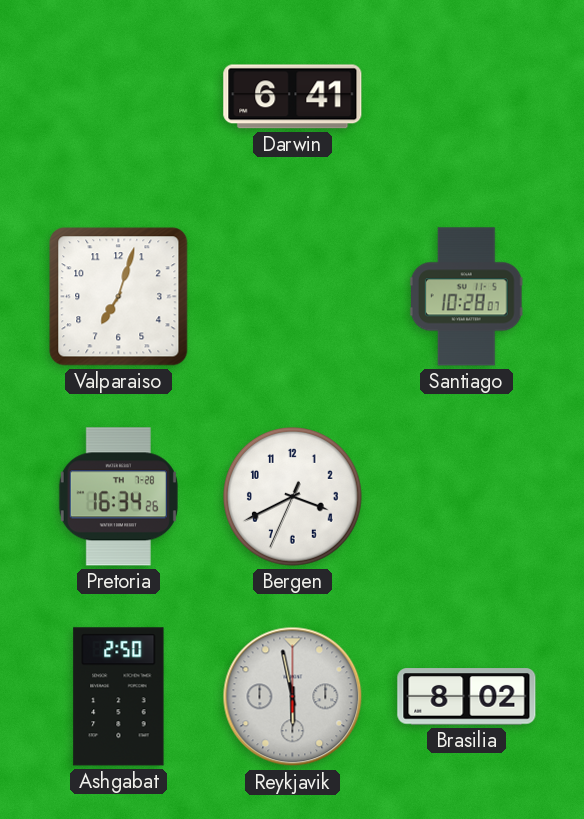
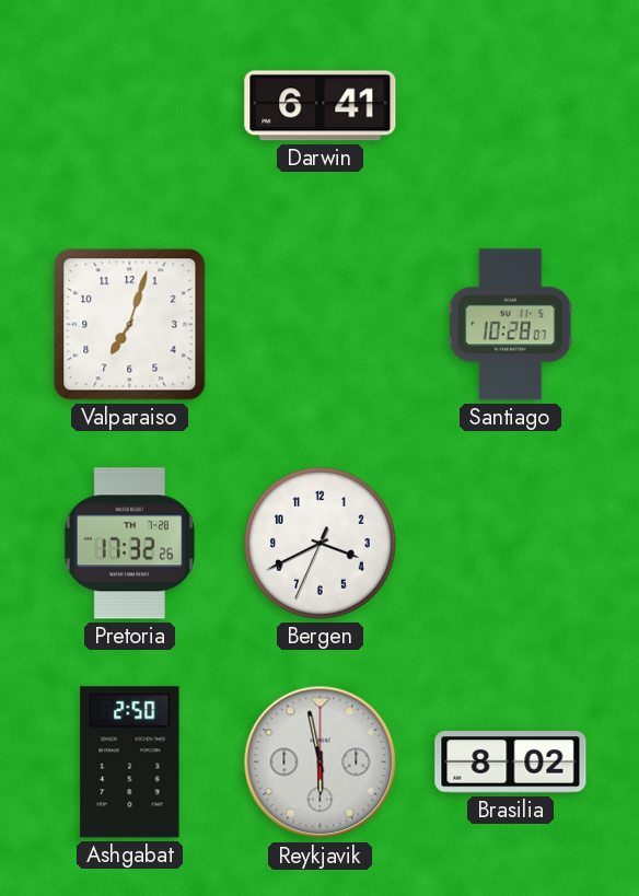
Pretoria: 16:34 -> 17:32 (129, 544)
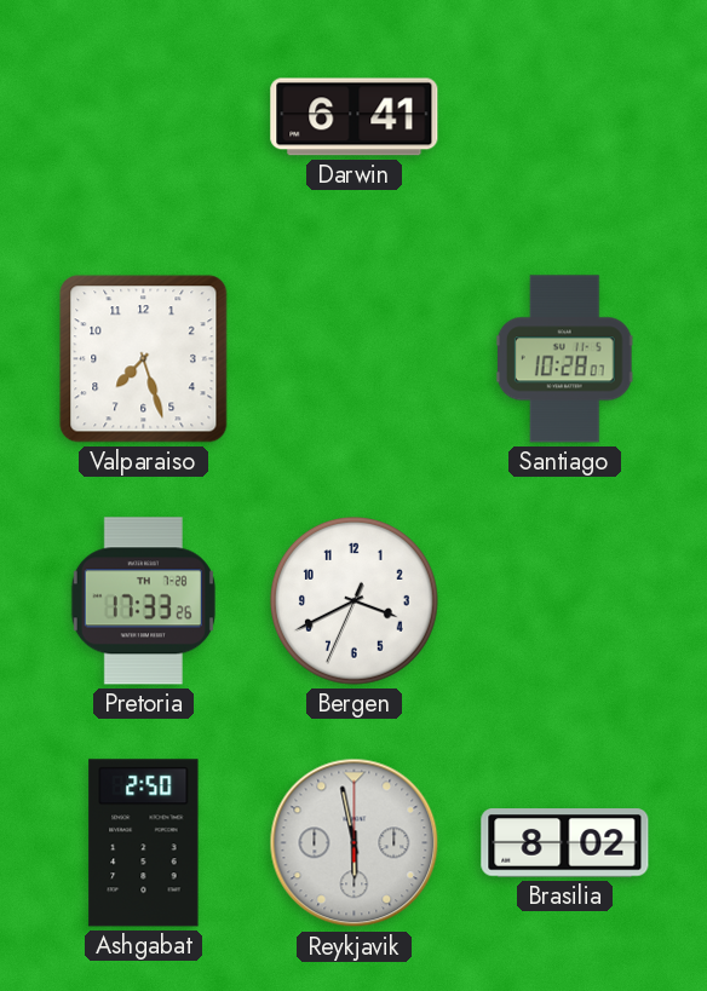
Valparaiso: 7:03 -> 7:27 (144, 359)
Pretoria: 17:32 -> 17:33 (143, 601)
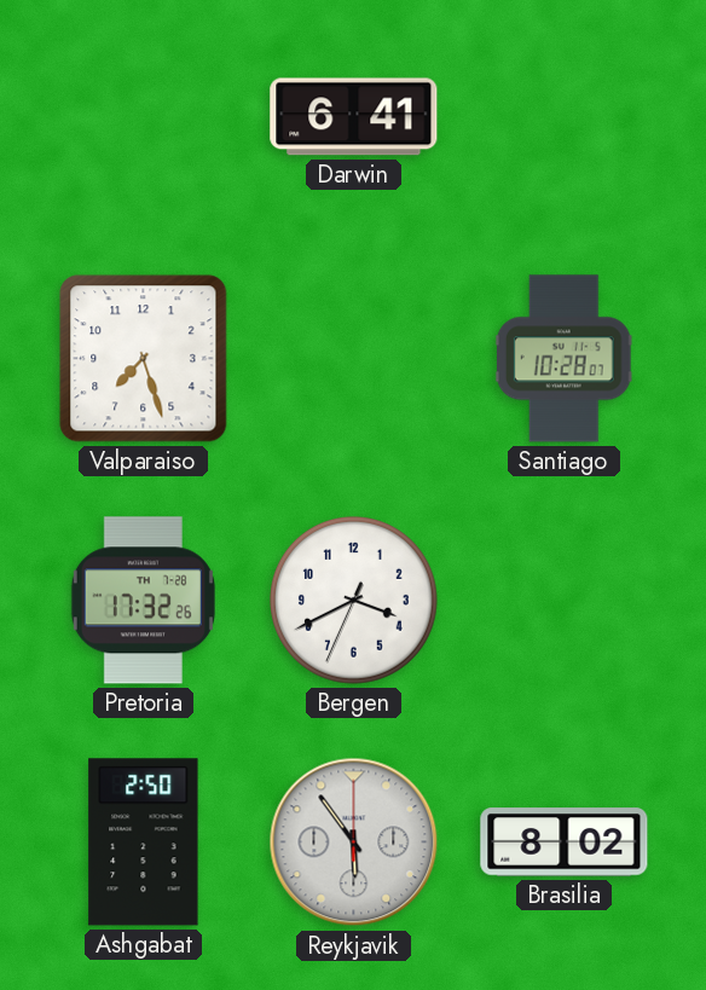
Pretoria: 17:33 -> 17:32 (143, 601)
Reykjavik: 5:58 -> 5:54 (354, 843)
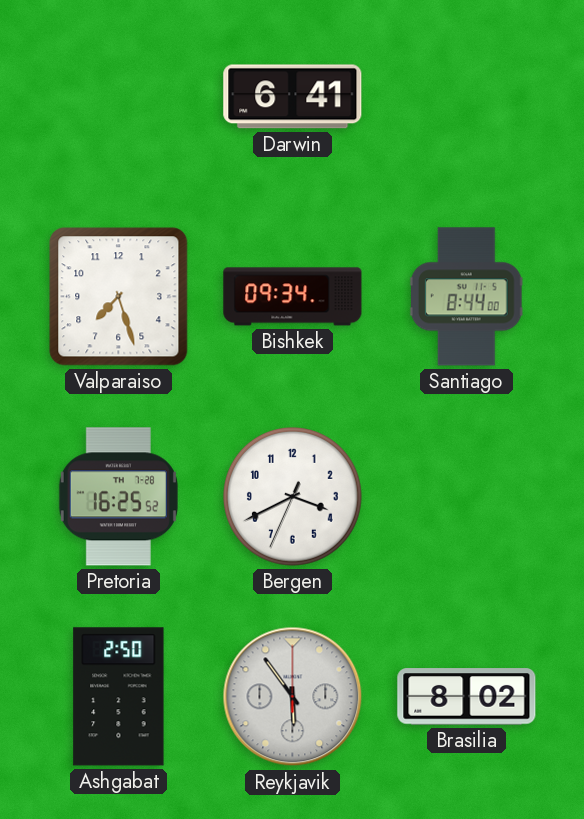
Bishkek: none -> 09:34 (293, 297)
Santiago: 10:28 -> 8:44 (466, 297)
Pretoria: 17:32 -> 16:25 (118, 497)
